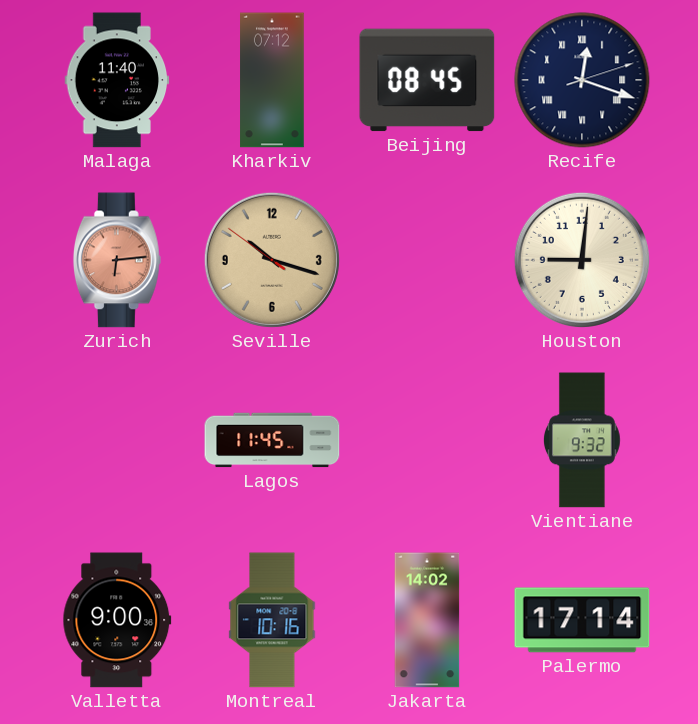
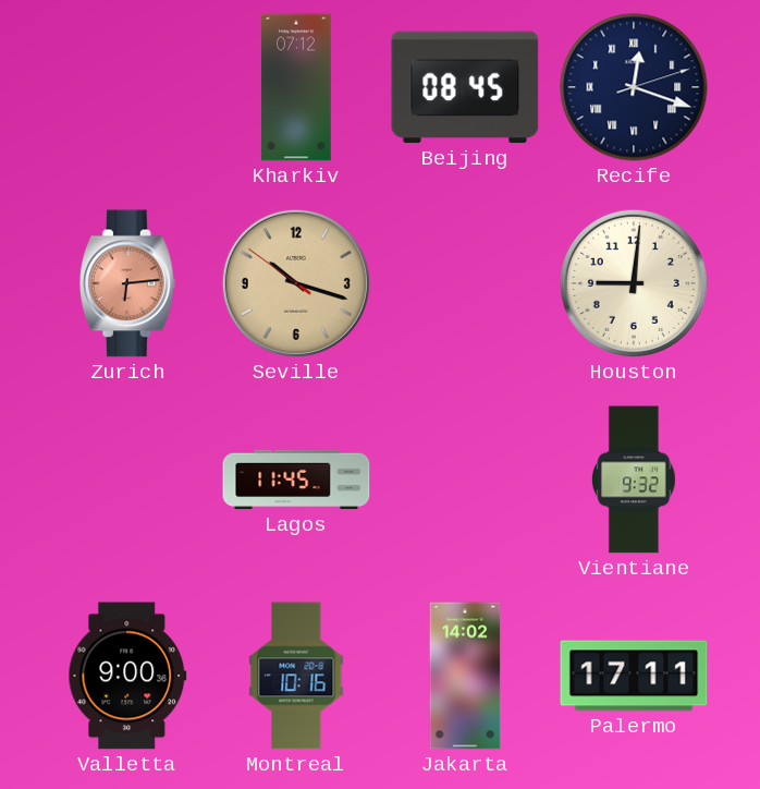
Malaga: 11:40 -> none (117, 80)
Palermo: 17:14 -> 17:11 (634, 676)
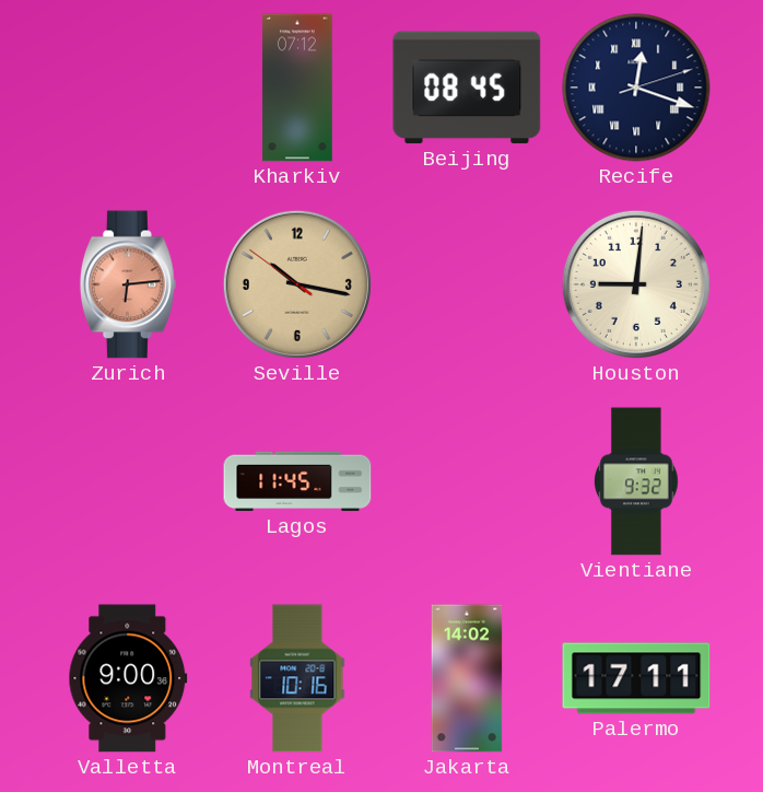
Seville: 10:17 -> 10:16 (297, 284)
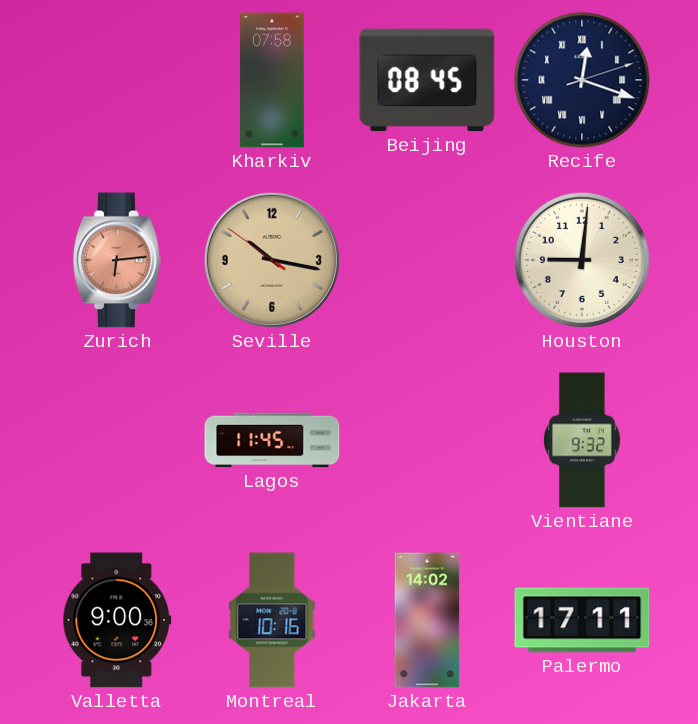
Kharkiv: 07:12 -> 07:58 (272, 80)
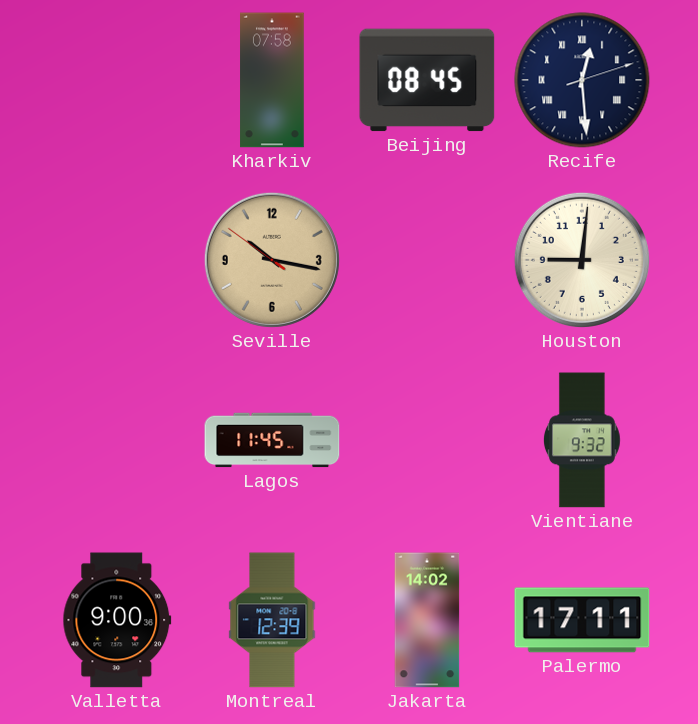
Recife: 12:18 -> 12:29 (582, 80)
Zurich: 6:14 -> none (117, 260)
Montreal: 10:16 -> 12:39 (272, 620)
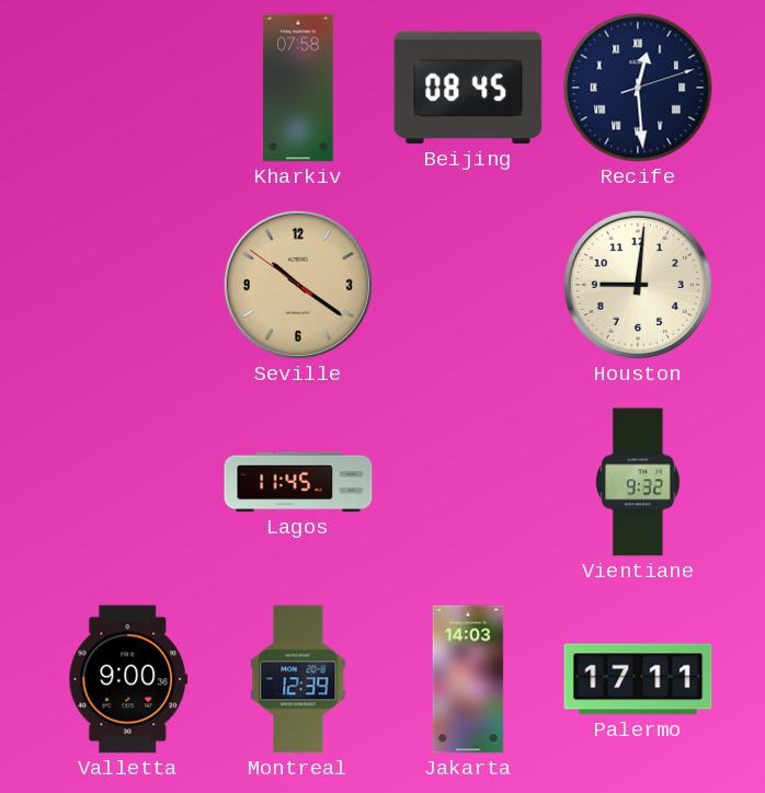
Seville: 10:16 -> 10:20 (298, 285)
Jakarta: 14:02 -> 14:03 (468, 679)
